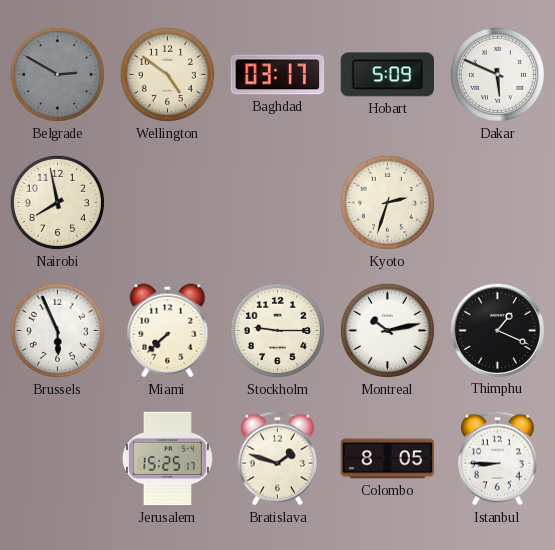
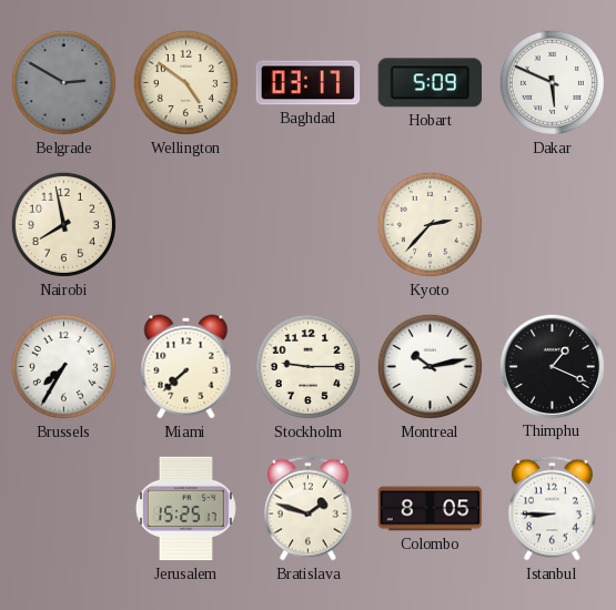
Kyoto: 2:33 -> 2:37 (430, 224)
Brussels: 5:56 -> 7:35 (63, 366)
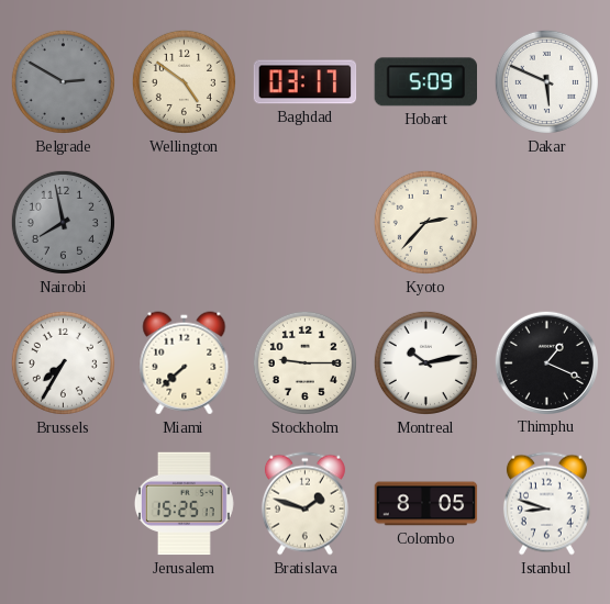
Nairobi dial: cream -> grey (63, 222)
Istanbul: 8:45 -> 8:48 (546, 504)
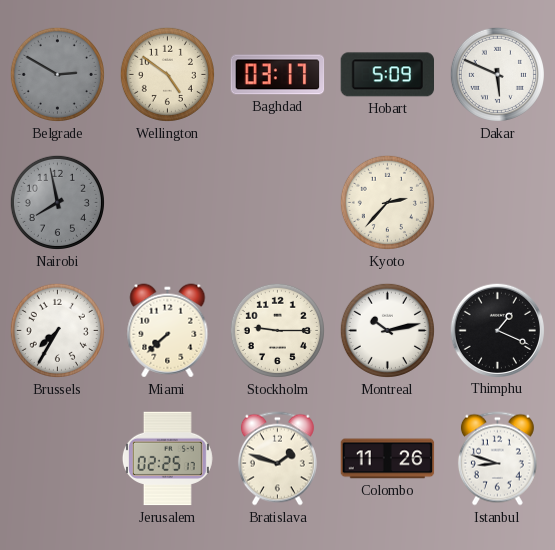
Jerusalem: 15:25 -> 02:25 (167, 459)
Colombo: 8:05 -> 11:26 (388, 459)
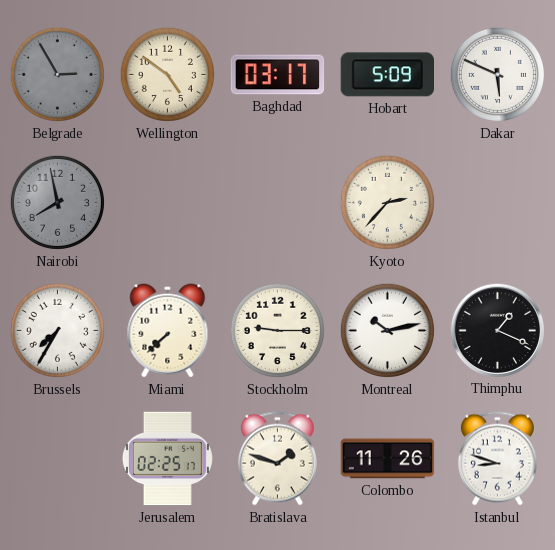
Belgrade: 2:50 -> 2:55 (57, 74)
